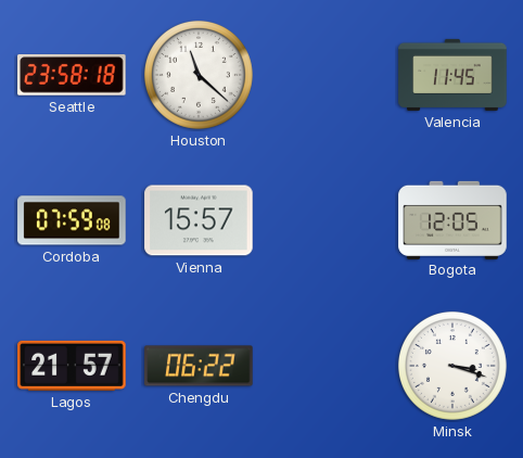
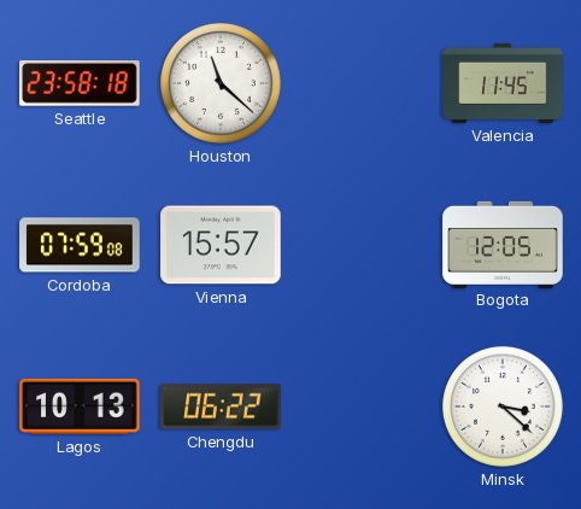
Lagos: 21:57 -> 10:13 (80, 406)
Minsk: 3:18 -> 3:22 (503, 406)
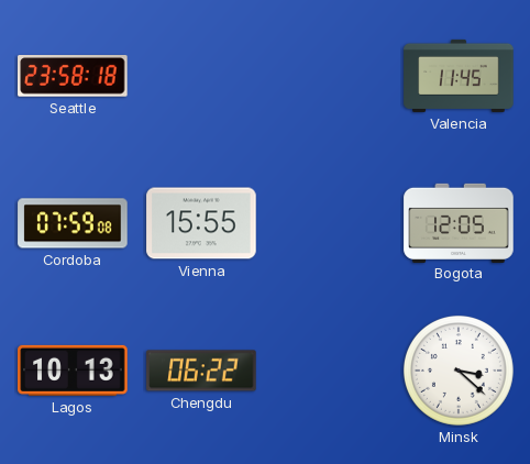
Houston: 11:22 -> none (221, 83)
Vienna: 15:57 -> 15:55 (201, 223)
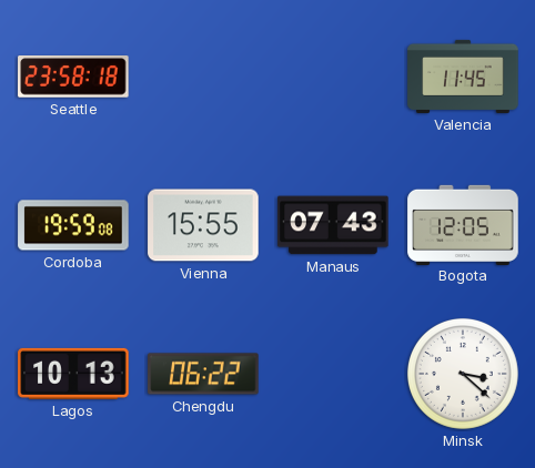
Cordoba: 07:59 -> 19:59 (73, 225)
Manaus: none -> 07:43 (333, 225)
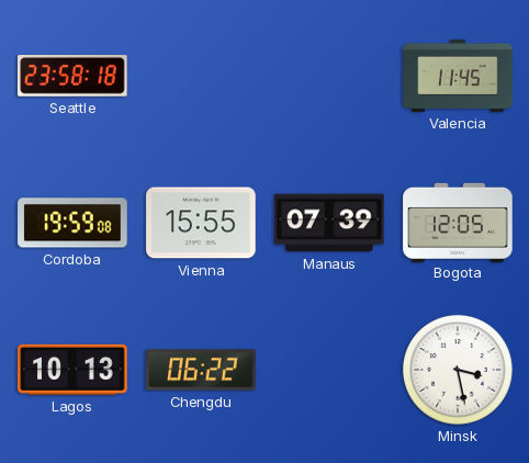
Manaus: 07:43 -> 07:39 (329, 223)
Minsk: 3:22 -> 3:28 (458, 370)
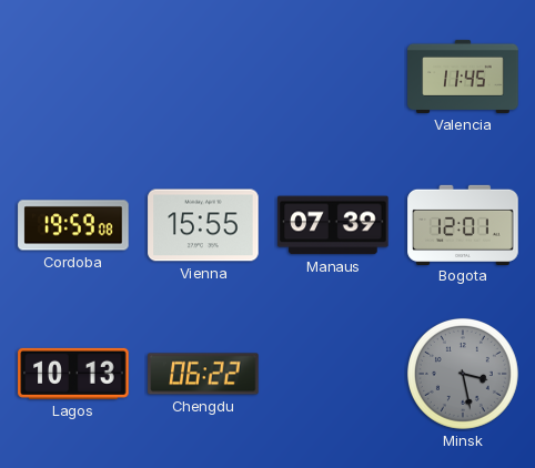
Seattle: 23:58 -> none (72, 76)
Bogota: 12:05 -> 12:01 (463, 224)
Minsk dial: white -> grey (463, 374)
